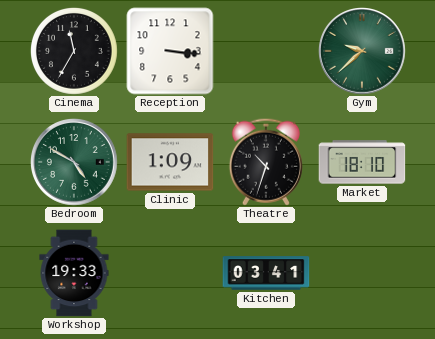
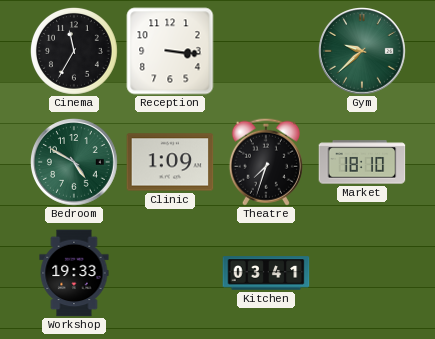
Theatre: 10:33 -> 7:33 (266, 162)
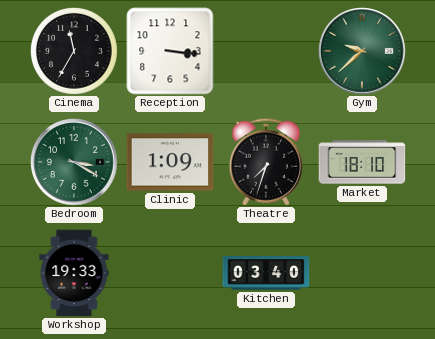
Bedroom: 4:50 -> 3:20 (75, 163)
Kitchen: 03:41 -> 03:40 (266, 273)
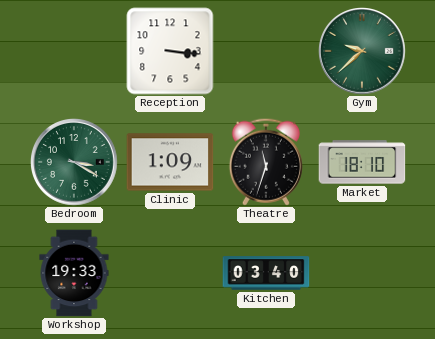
Cinema: 11:35 -> none (74, 51)
Theatre: 7:33 -> 11:33 (266, 162)
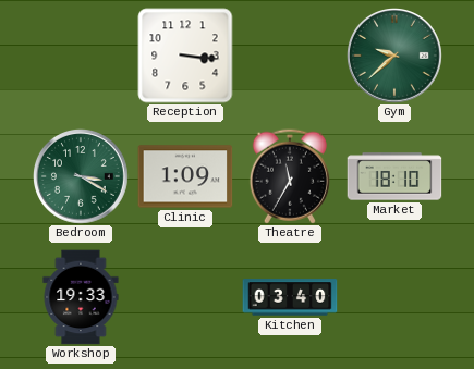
Theatre: 11:33 -> 11:35 (290, 176)
